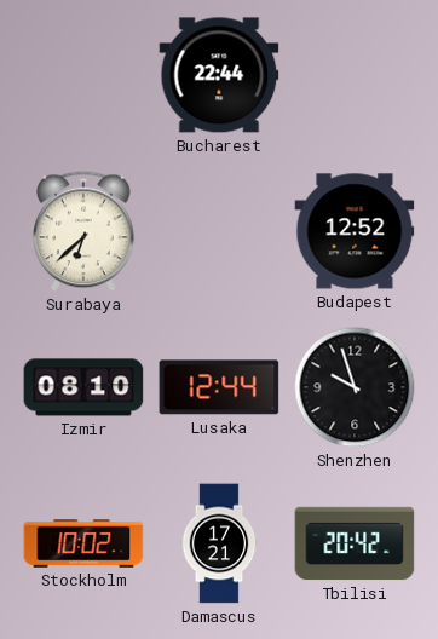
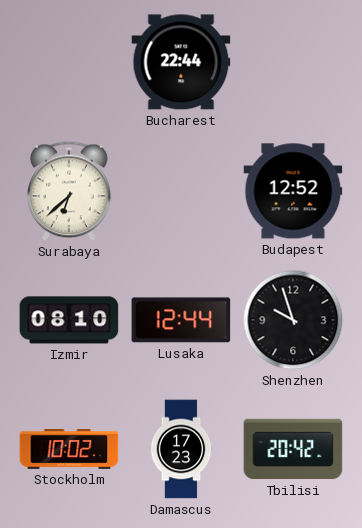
Damascus: 17:21 -> 17:23 (181, 449)
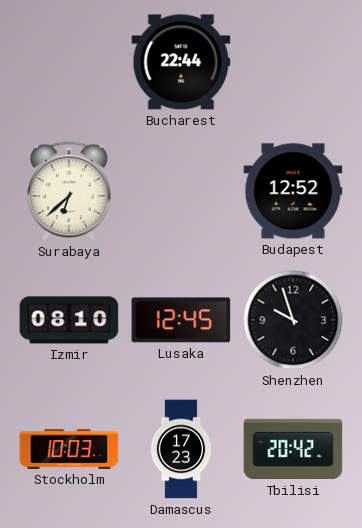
Lusaka: 12:44 -> 12:45 (181, 320)
Stockholm: 10:02 -> 10:03 (69, 449)
